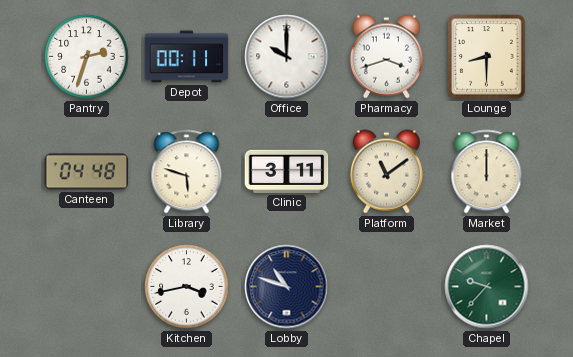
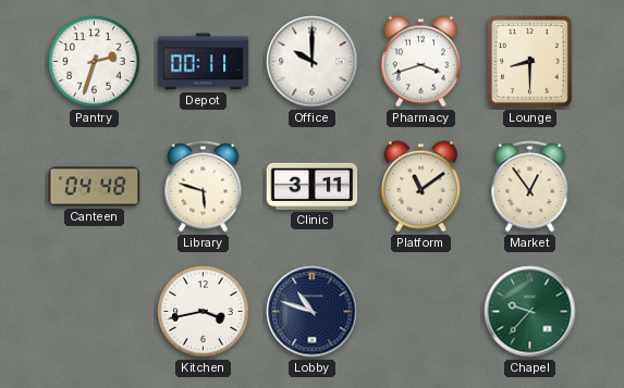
Market: 12:00 -> 12:54 (530, 187)
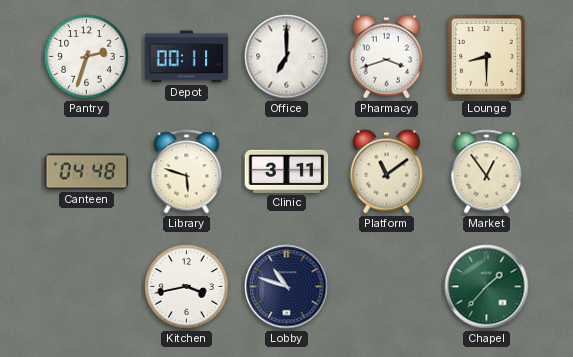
Office: 10:00 -> 7:00 (287, 57)
Chapel: 9:37 -> 1:37 (487, 287)
